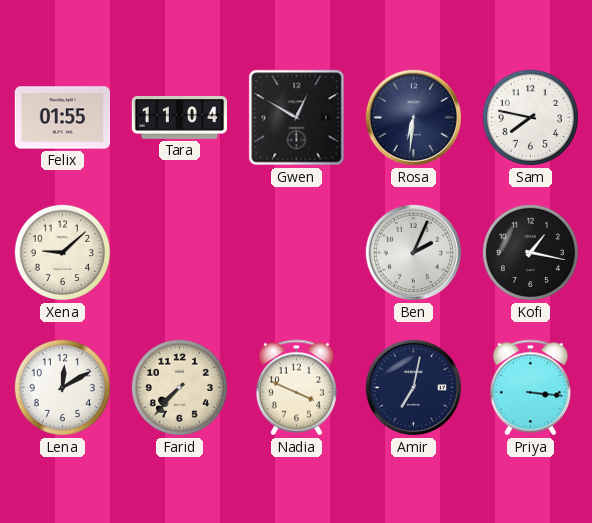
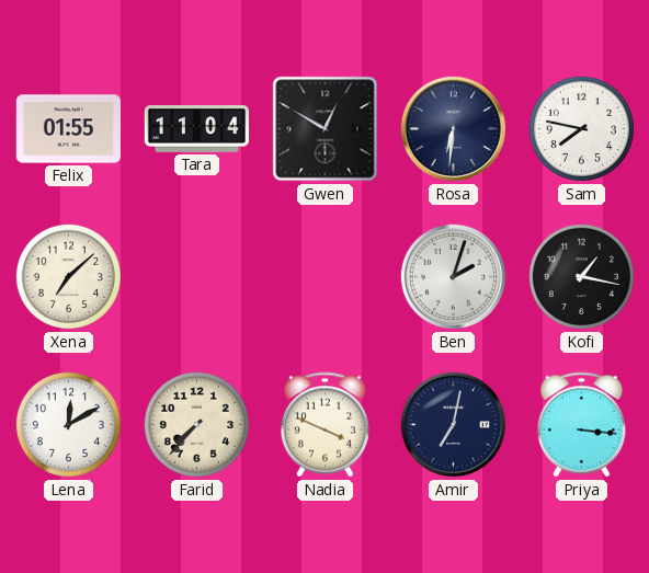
Xena: 9:08 -> 7:08 (68, 276)
Ben: 2:04 -> 2:03 (454, 277)
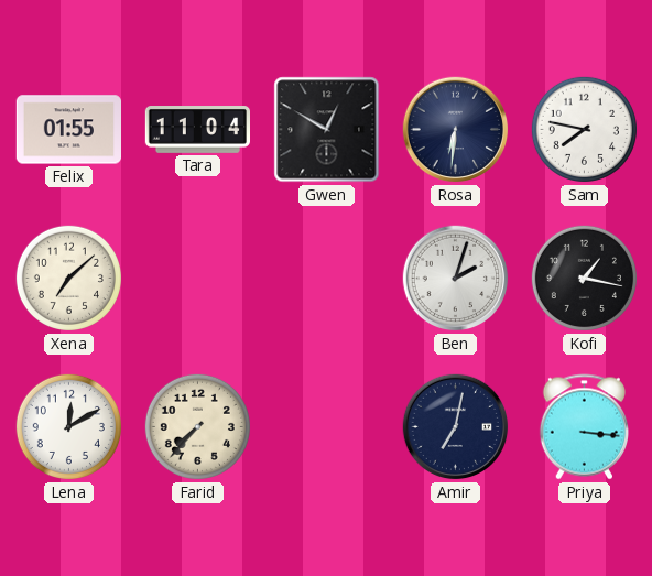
Nadia: 3:49 -> none (324, 425)
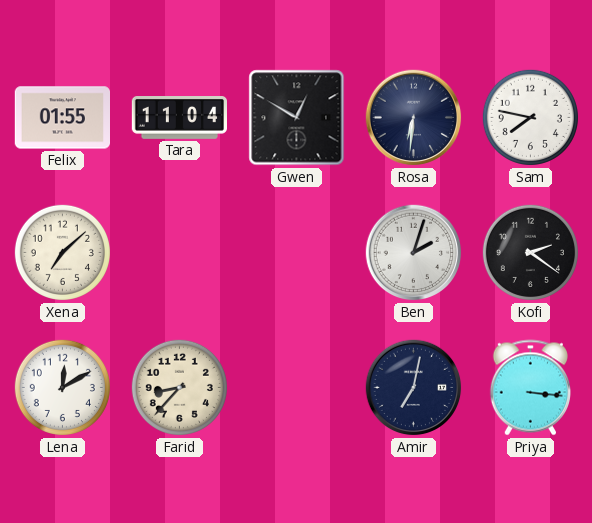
Kofi: 1:17 -> 2:21 (530, 252)
Farid: 7:37 -> 8:37 (179, 387)
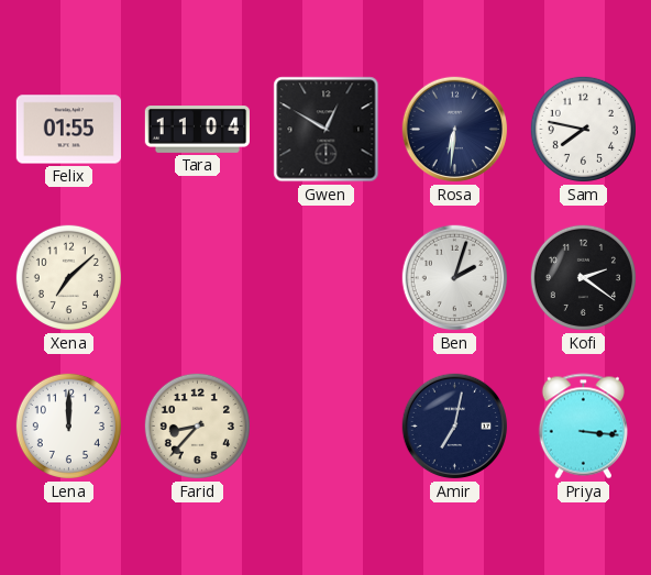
Lena: 12:10 -> 12:00 (68, 425)
